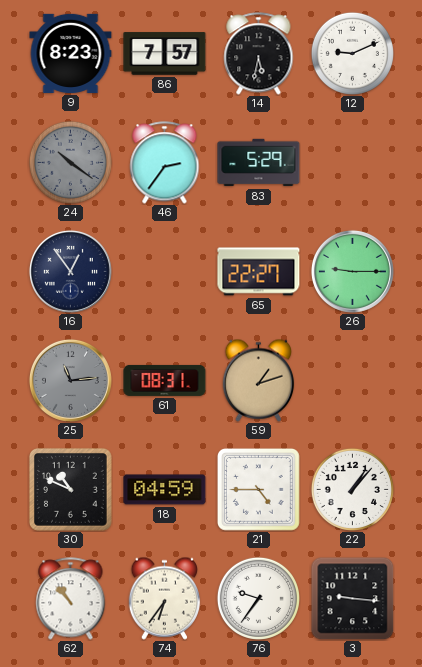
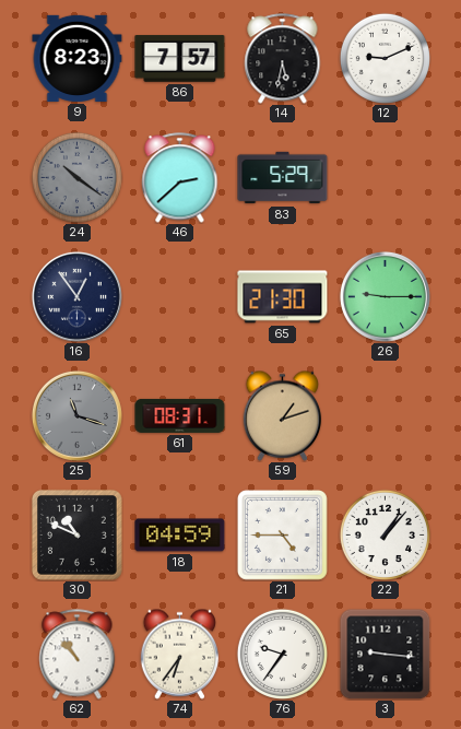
46: 2:36 -> 2:38 (180, 178)
65: 22:27 -> 21:30 (283, 297)
25: 11:14 -> 11:18 (76, 415)
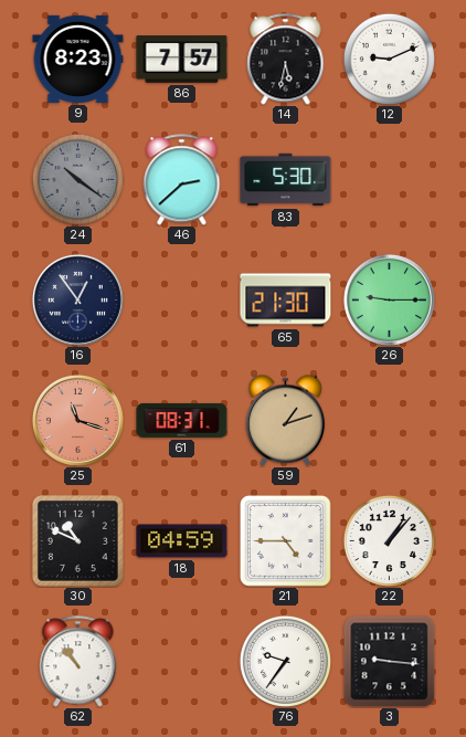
83: 5:29 -> 5:30 (286, 180)
25 dial: grey -> salmon (77, 420)
74: 6:36 -> none (180, 654)
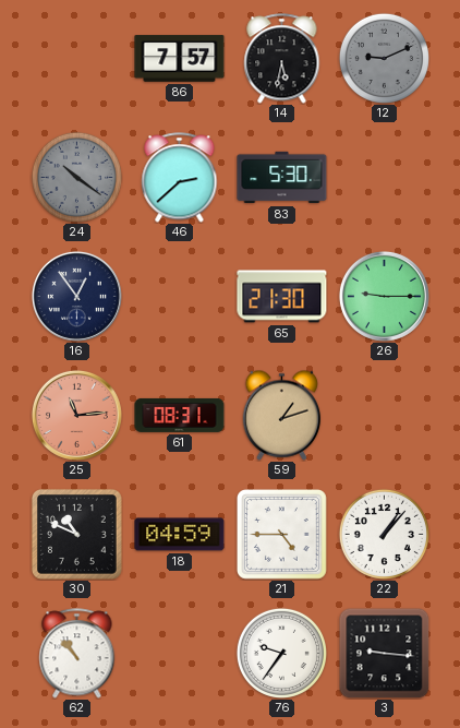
9: 8:23 -> none (78, 59)
12 dial: white -> grey (384, 58)
25: 11:18 -> 11:14 (76, 415)
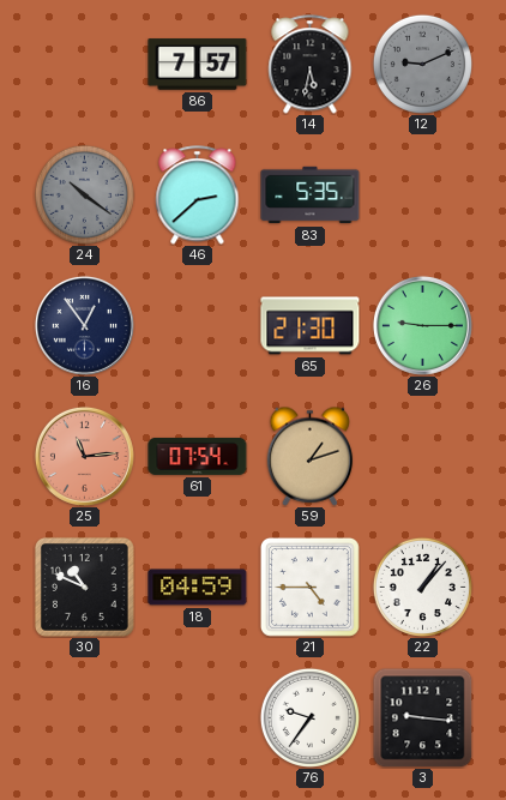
83: 5:30 -> 5:35 (311, 196)
61: 08:31 -> 07:54 (198, 456)
62: 10:53 -> none (77, 654)
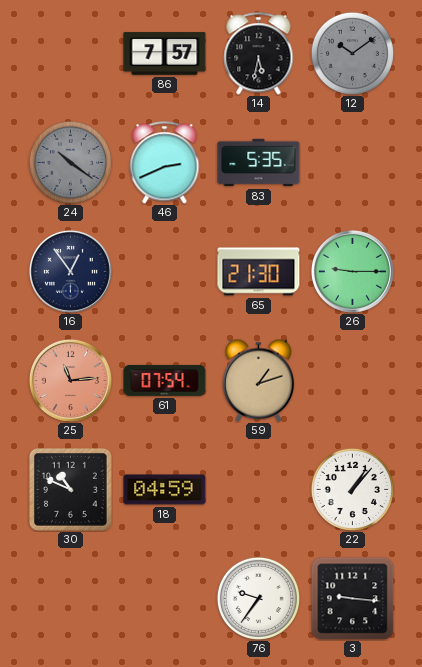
12: 9:11 -> 10:09 (352, 53)
46: 2:38 -> 2:41 (165, 163)
21: 4:45 -> none (311, 588)
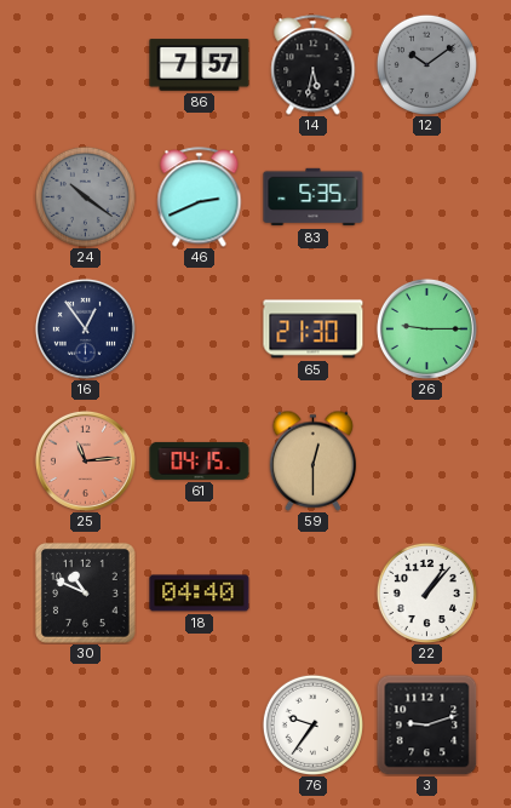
61: 07:54 -> 04:15 (200, 460)
59: 1:12 -> 12:30 (314, 460)
18: 04:59 -> 04:40 (200, 594)
3: 9:16 -> 9:12 (426, 724)
